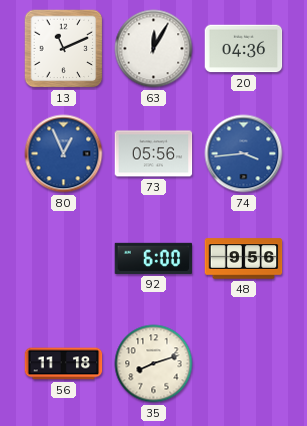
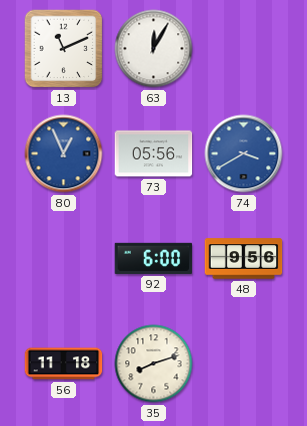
20: 04:36 -> none (244, 49)
74: 3:44 -> 3:40 (244, 154)
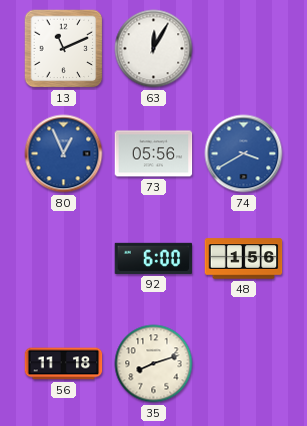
48: 9:56 -> 1:56 (244, 259)
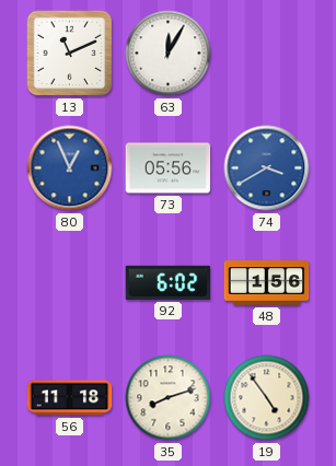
92: 6:00 -> 6:02 (169, 282)
19: none -> 4:54 (267, 398)
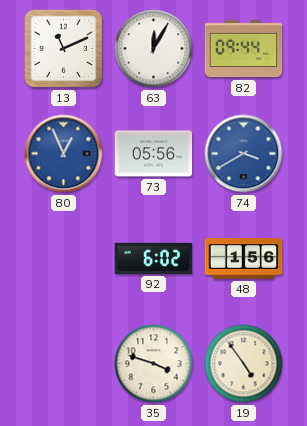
82: none -> 09:44 (244, 49)
56: 11:18 -> none (70, 398)
35: 8:12 -> 3:48 (154, 364)
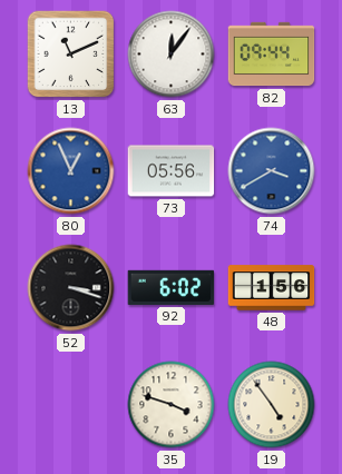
63: 12:05 -> 12:06 (172, 55)
52: none -> 3:18 (71, 288)
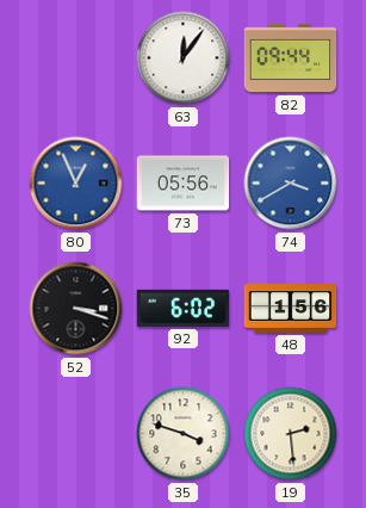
13: 11:11 -> none (71, 55)
19: 4:54 -> 2:29 (291, 434)
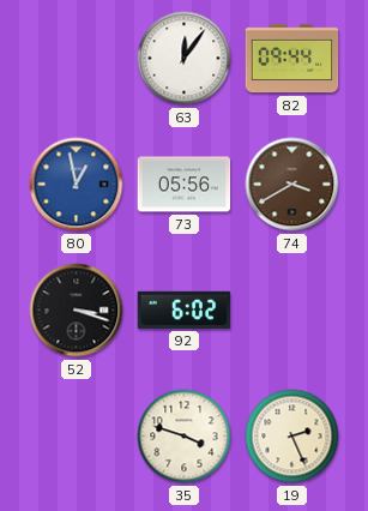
80: 12:56 -> 12:58 (77, 185)
74 dial: blue -> brown (292, 185)
48: 1:56 -> none (291, 309)
19: 2:29 -> 2:26 (292, 437)
